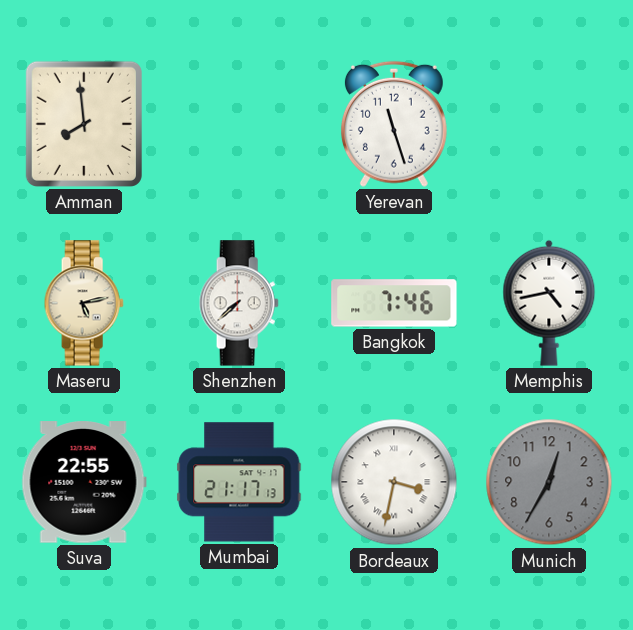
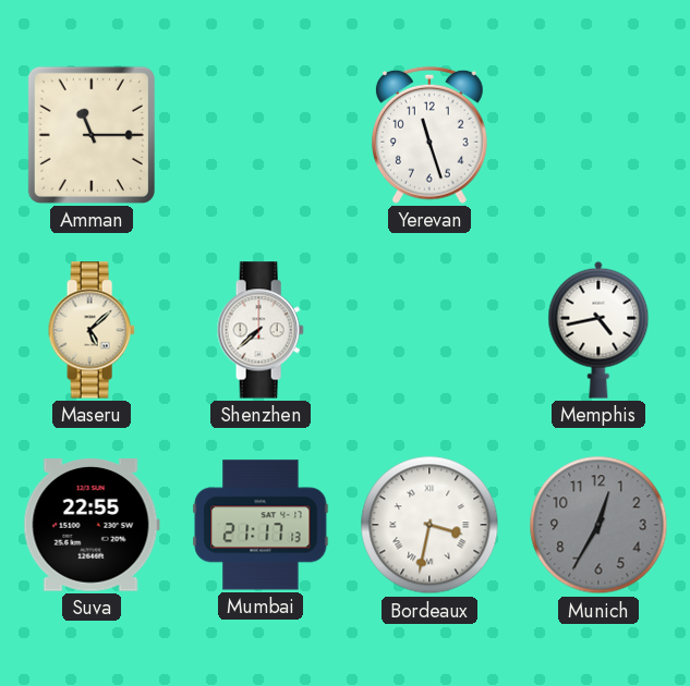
Amman: 7:59 -> 11:15 (92, 135)
Maseru: 5:13 -> 5:08 (92, 330)
Bangkok: 7:46 -> none (394, 303)
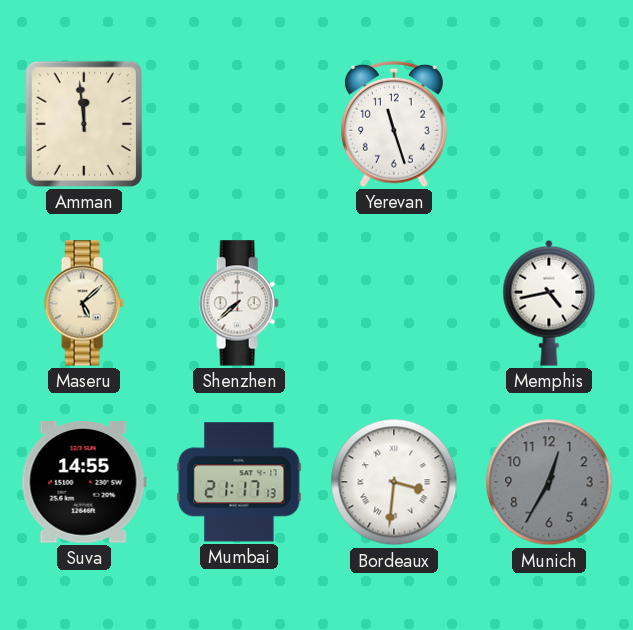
Amman: 11:15 -> 11:59 (84, 124)
Suva: 22:55 -> 14:55 (84, 482)
Bordeaux: 3:32 -> 3:31 (394, 482)
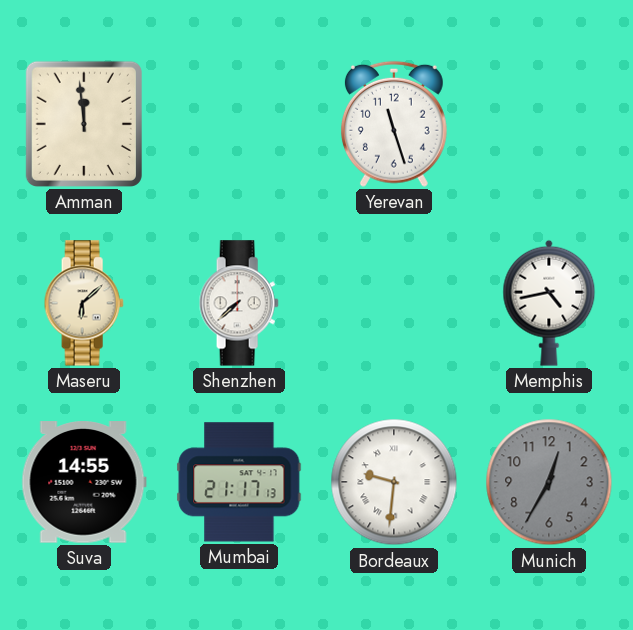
Maseru: 5:08 -> 6:08 (84, 303)
Bordeaux: 3:31 -> 9:31 (394, 482)
